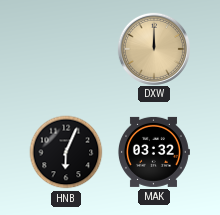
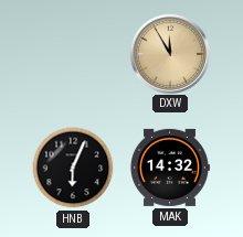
DXW: 12:00 -> 11:55 (169, 53)
MAK: 03:32 -> 14:32 (169, 168)
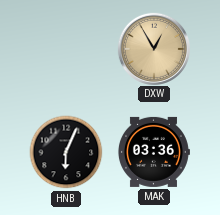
DXW: 11:55 -> 12:55 (153, 48)
MAK: 14:32 -> 03:36 (153, 152)
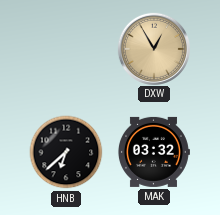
HNB: 6:04 -> 6:38 (66, 152)
MAK: 03:36 -> 03:32 (153, 152)
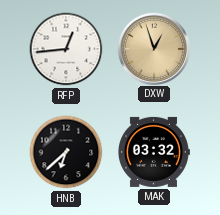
RFP: none -> 12:44 (66, 49)
DXW: 12:55 -> 12:57 (153, 48)
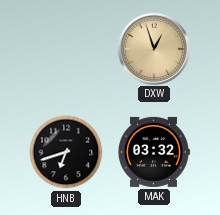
RFP: 12:44 -> none (66, 49)
HNB: 6:38 -> 6:42 (66, 152)
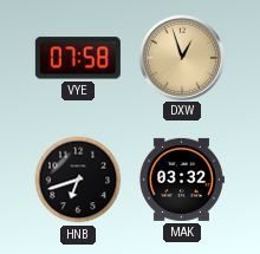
VYE: none -> 07:58 (78, 58)
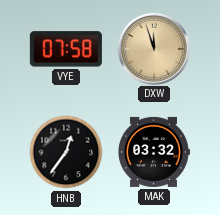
DXW: 12:57 -> 11:57 (153, 48)
HNB: 6:42 -> 12:36 (66, 152)
